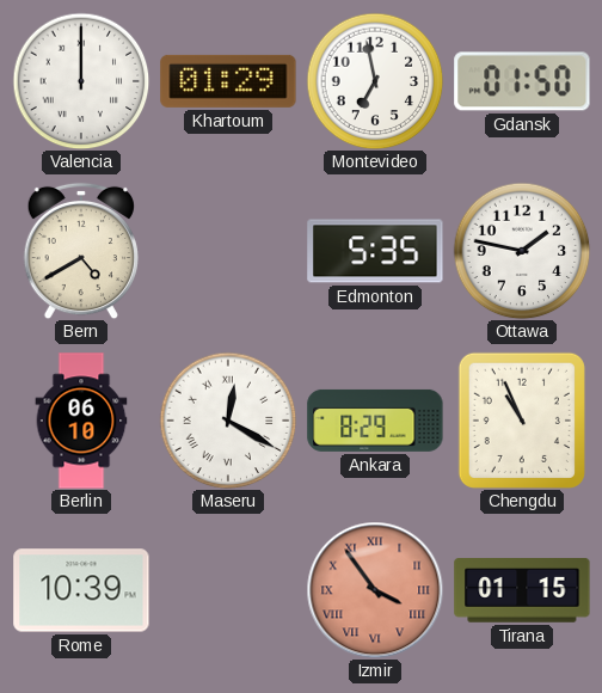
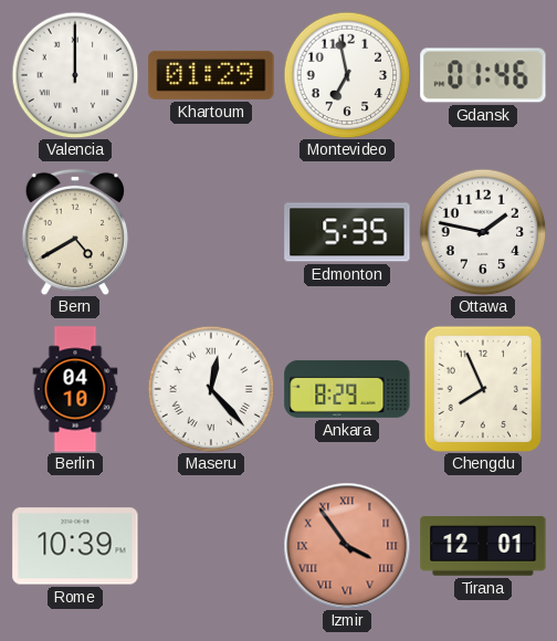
Gdansk: 01:50 -> 01:46 (483, 75)
Berlin: 06:10 -> 04:10 (75, 389)
Maseru: 12:20 -> 12:23 (211, 389)
Chengdu: 10:56 -> 7:56 (483, 389)
Tirana: 01:15 -> 12:01 (483, 547)
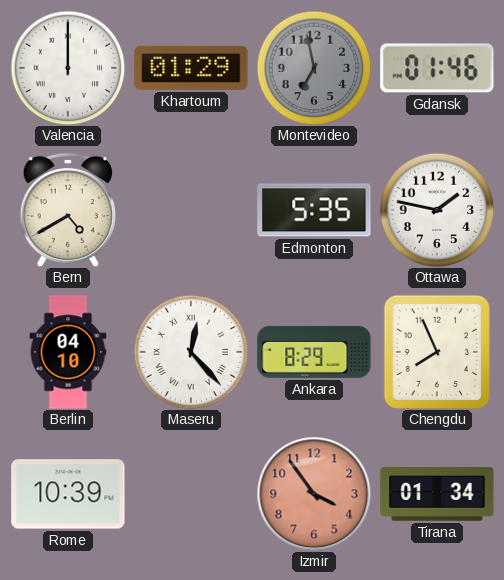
Montevideo dial: white -> grey (314, 68)
Izmir numerals: Roman -> Arabic (314, 494)
Tirana: 12:01 -> 01:34 (437, 495)
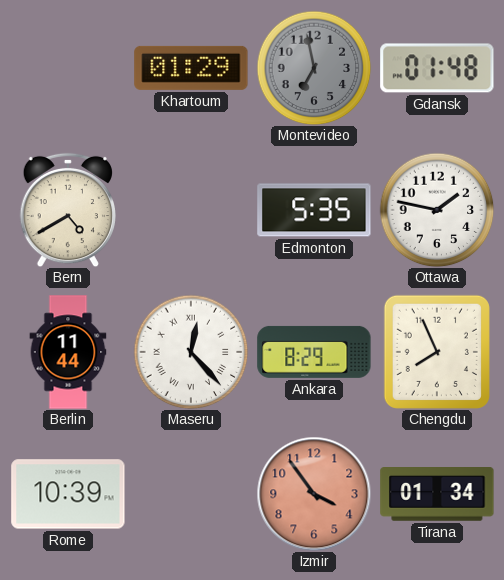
Valencia: 12:00 -> none (68, 68)
Gdansk: 01:46 -> 01:48 (437, 68)
Berlin: 04:10 -> 11:44 (68, 352)
